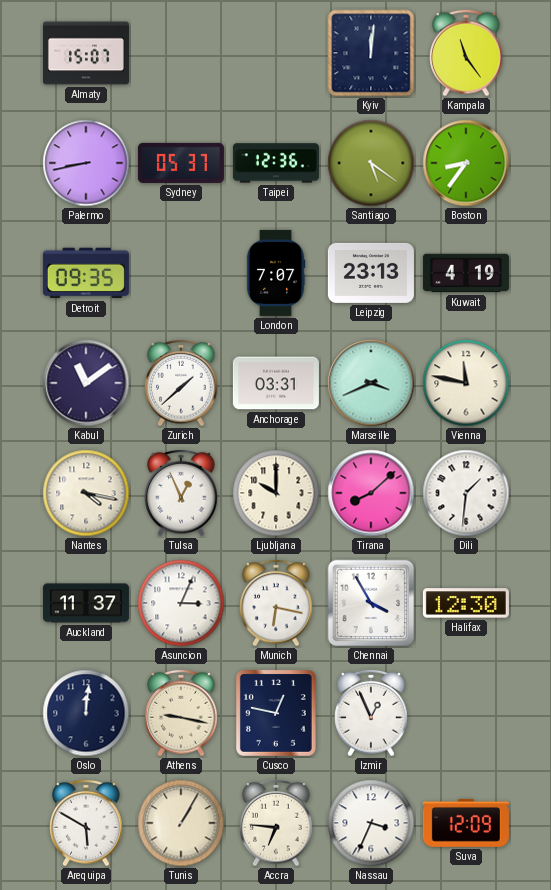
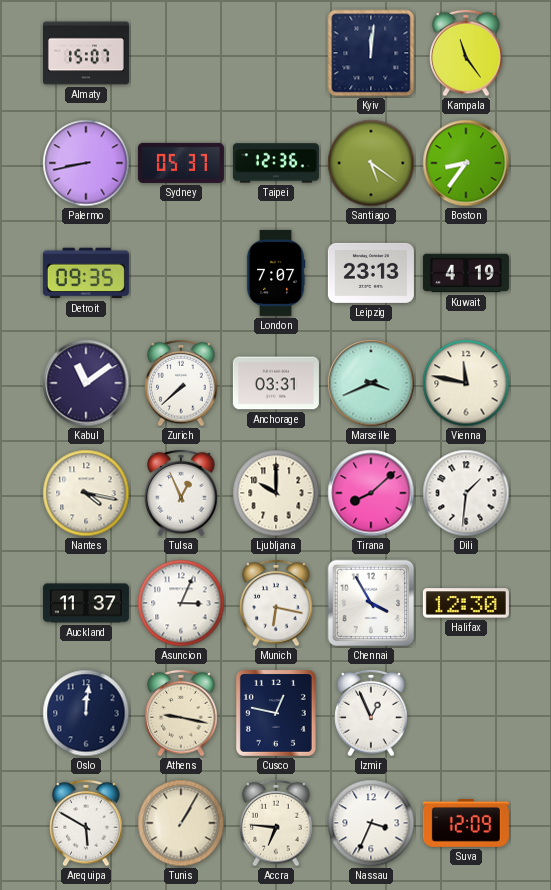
Zurich: 1:38 -> 7:38 (181, 383)
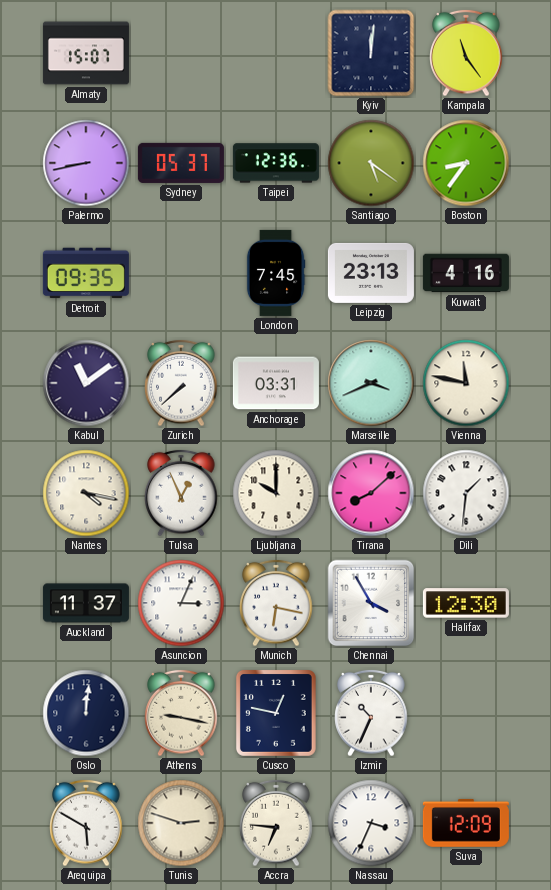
London: 7:07 -> 7:45 (276, 273)
Kuwait: 4:19 -> 4:16 (466, 273)
Izmir: 12:56 -> 10:34 (371, 713)
Tunis: 1:05 -> 2:48 (181, 823)
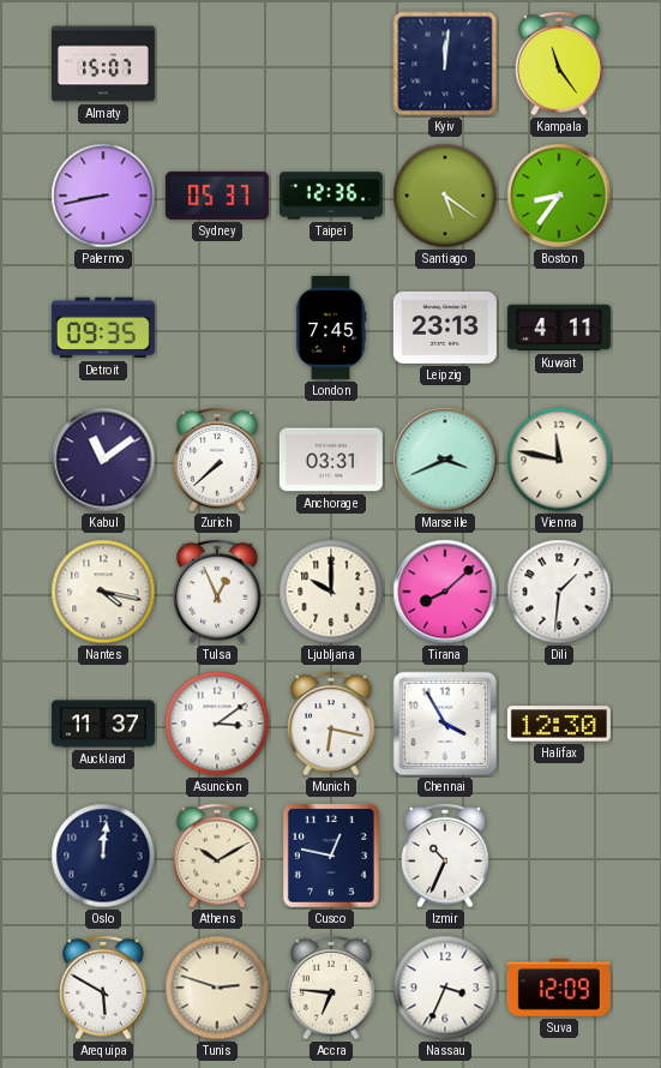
Kuwait: 4:16 -> 4:11 (559, 328)
Asuncion: 3:04 -> 3:09 (217, 724)
Athens: 9:17 -> 10:10 (217, 856)
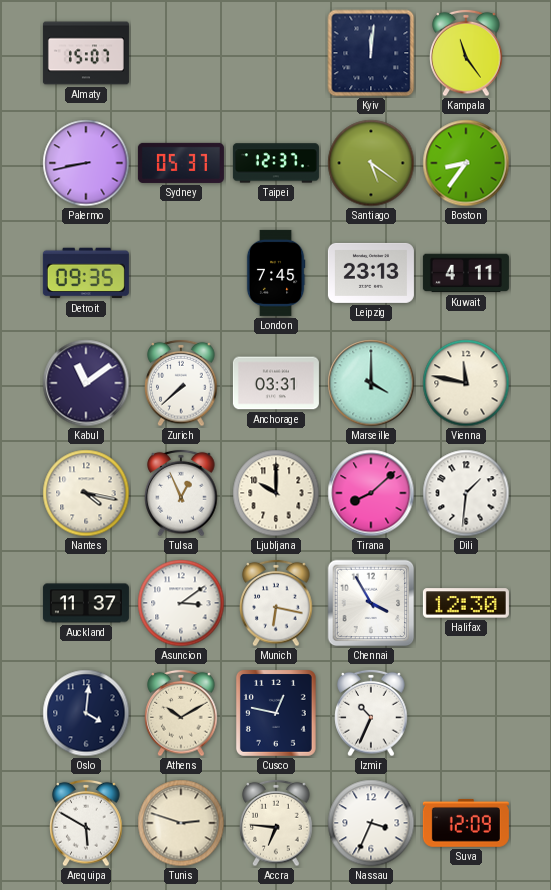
Taipei: 12:36 -> 12:37 (276, 163)
Marseille: 3:41 -> 4:00 (371, 383)
Oslo: 12:01 -> 4:01 (86, 713)
